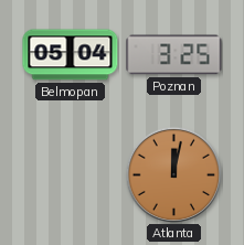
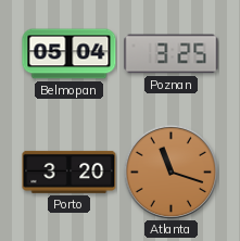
Porto: none -> 3:20 (70, 172)
Atlanta: 12:02 -> 11:18 (170, 172)
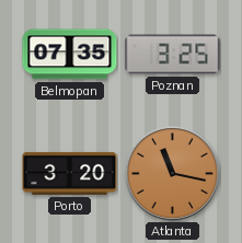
Belmopan: 05:04 -> 07:35 (70, 55)
Atlanta: 11:18 -> 11:17 (172, 173)
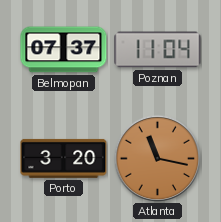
Belmopan: 07:35 -> 07:37 (64, 50)
Poznan: 3:25 -> 11:04 (158, 50)
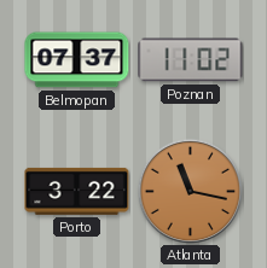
Poznan: 11:04 -> 11:02 (191, 60)
Porto: 3:20 -> 3:22 (77, 191)
